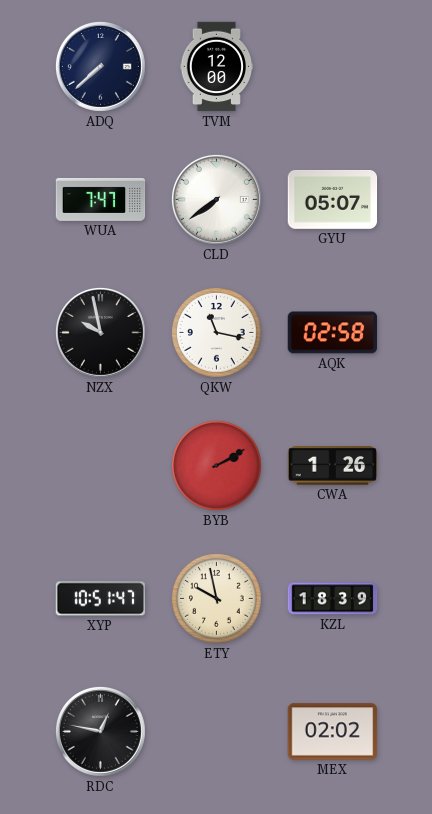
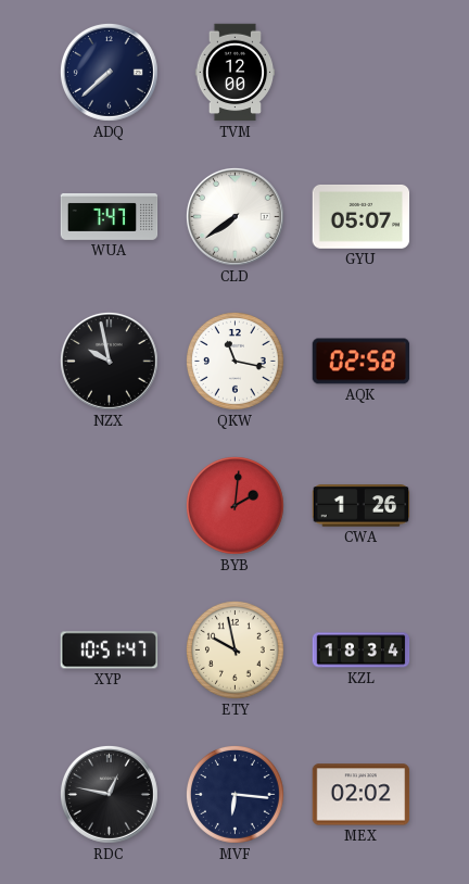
BYB: 2:10 -> 2:01 (236, 506)
KZL: 18:39 -> 18:34 (362, 651)
MVF: none -> 6:16 (236, 795)
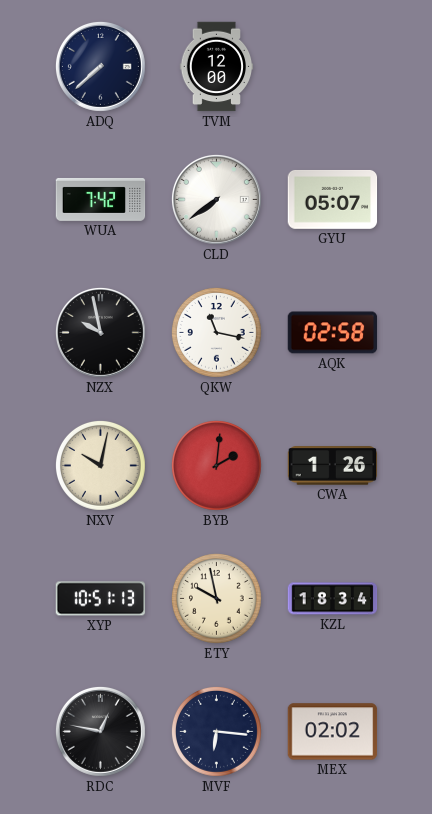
WUA: 7:47 -> 7:42 (101, 199)
NXV: none -> 10:02 (101, 466)
XYP: 10:51:47 -> 10:51:13 (101, 599)
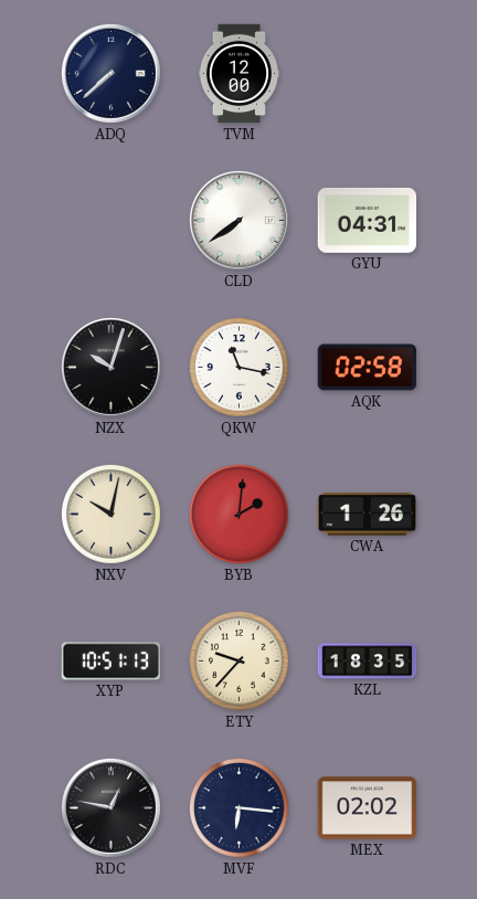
WUA: 7:42 -> none (101, 199)
GYU: 05:07 -> 04:31 (368, 220)
NZX: 9:58 -> 10:03 (110, 367)
ETY: 9:58 -> 9:37 (240, 662)
KZL: 18:34 -> 18:35 (368, 662)
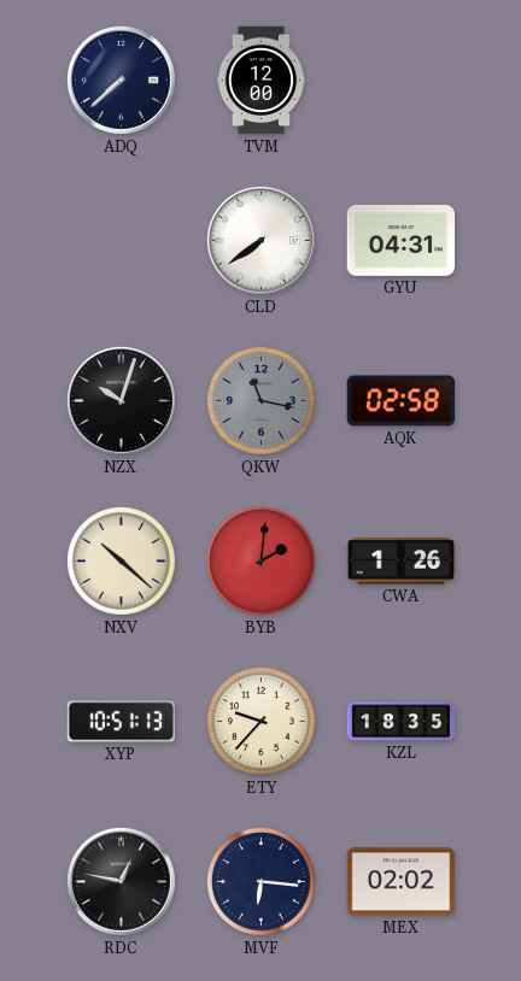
QKW dial: white -> grey (262, 401)
NXV: 10:02 -> 10:22 (122, 562)
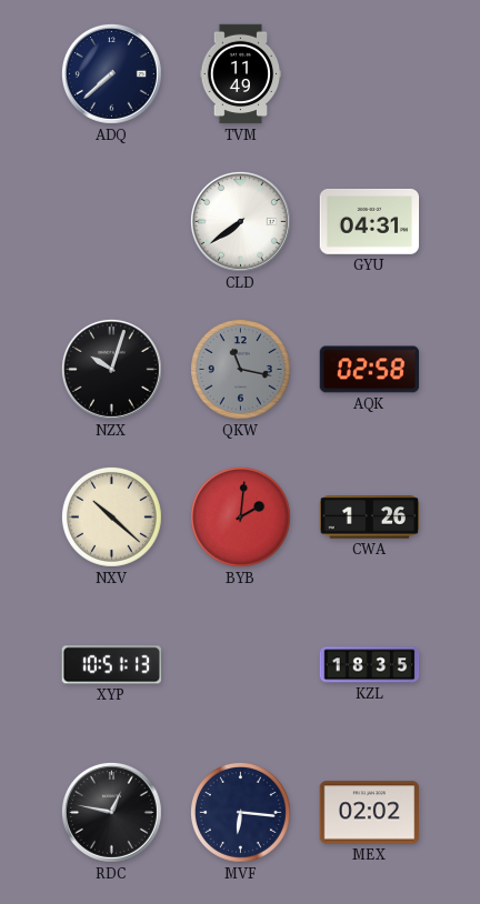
TVM: 12:00 -> 11:49 (241, 74)
ETY: 9:37 -> none (262, 722)
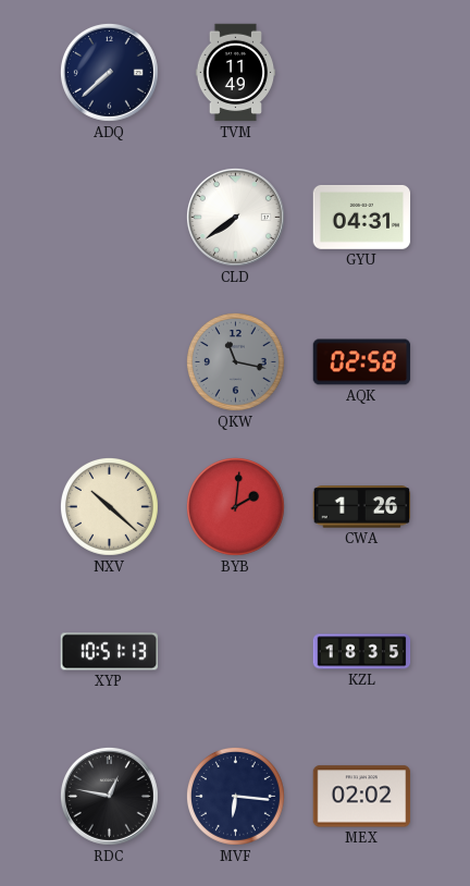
NZX: 10:03 -> none (111, 369)
